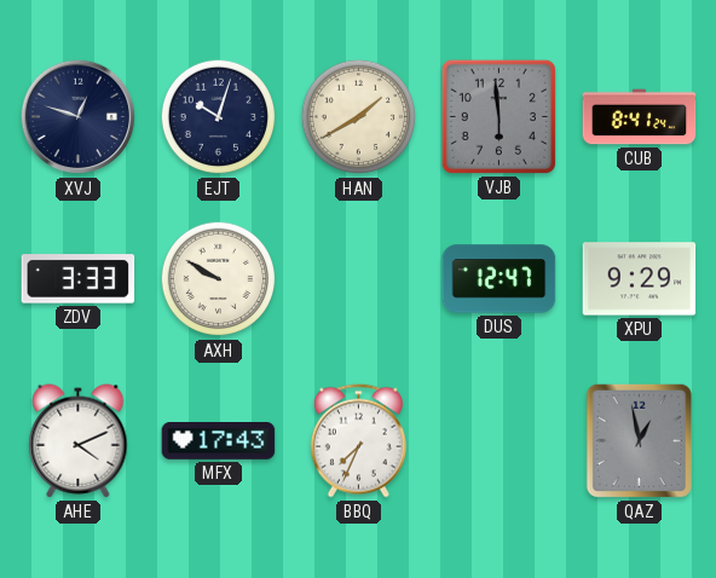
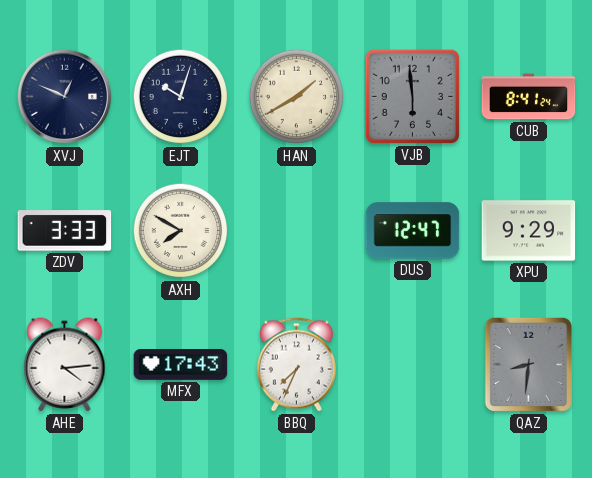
XVJ: 12:48 -> 12:49 (65, 97)
AXH: 9:50 -> 7:50 (181, 231)
AHE: 4:11 -> 4:14 (65, 365)
QAZ: 12:58 -> 8:31 (528, 364)
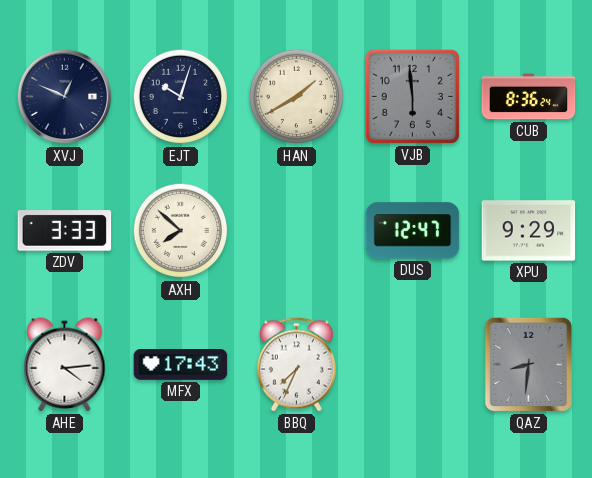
CUB: 8:41 -> 8:36 (529, 97)
AXH: 7:50 -> 7:52 (181, 231)
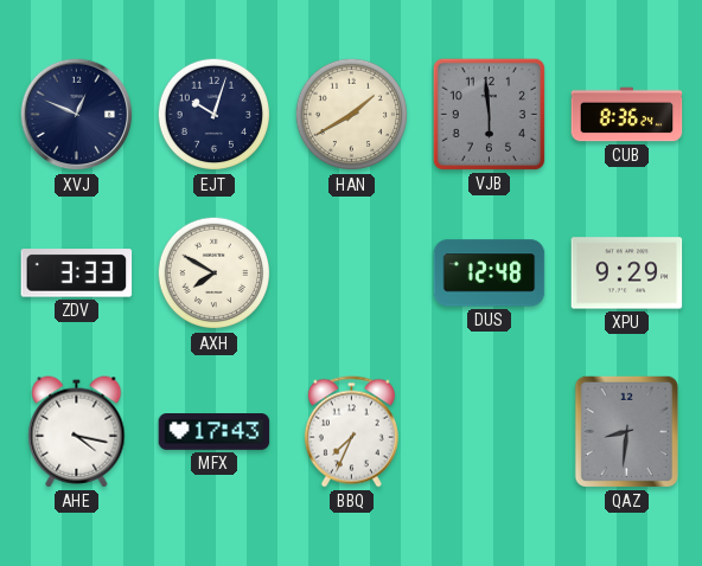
AXH: 7:52 -> 7:50 (215, 274)
DUS: 12:47 -> 12:48 (490, 274)
AHE: 4:14 -> 4:17 (77, 432)
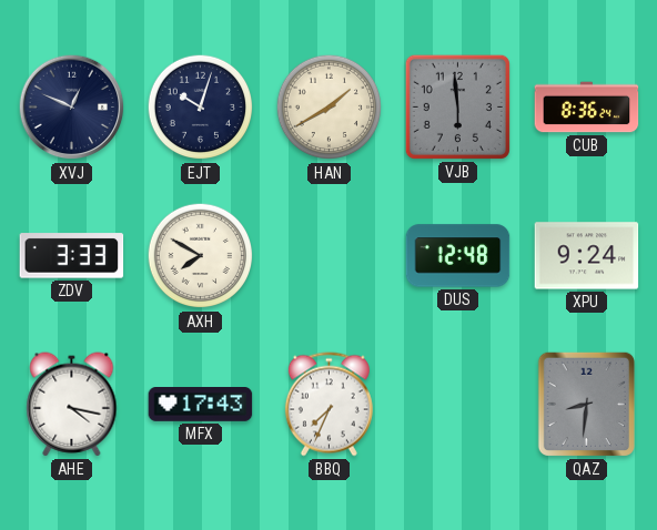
XPU: 9:29 -> 9:24 (587, 256)
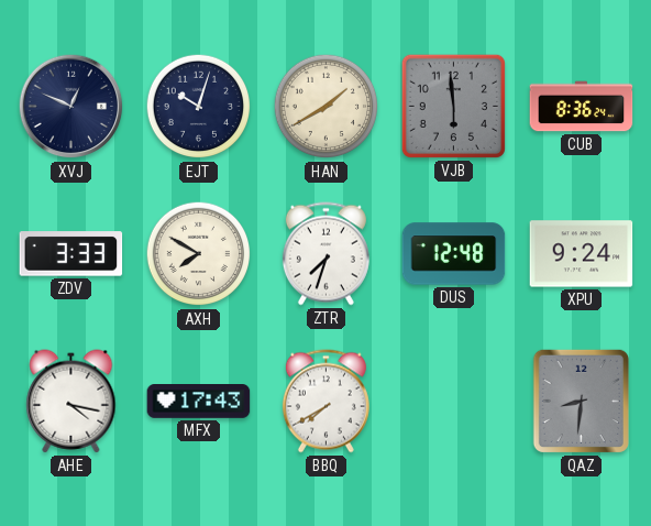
ZTR: none -> 7:33 (325, 254)
BBQ: 7:34 -> 7:40 (325, 402)
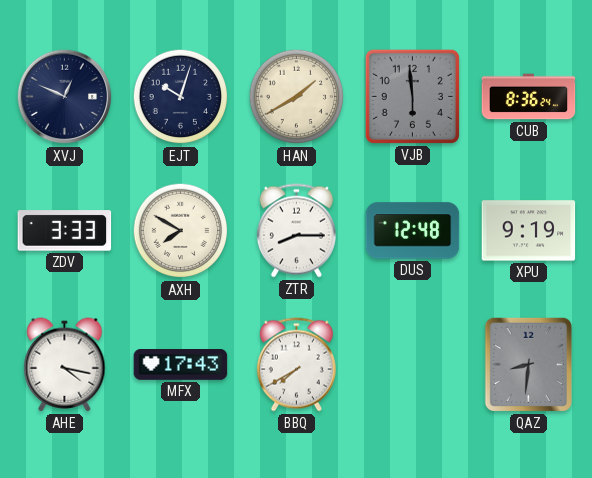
ZTR: 7:33 -> 8:15 (296, 231)
XPU: 9:24 -> 9:19 (529, 231)
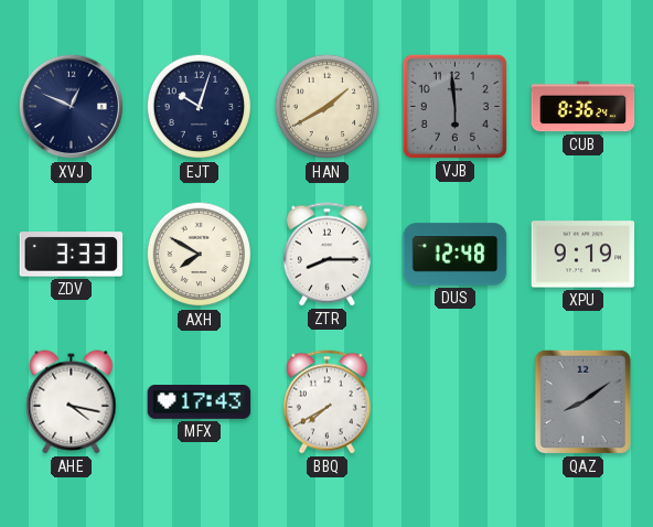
QAZ: 8:31 -> 8:09 (582, 401)
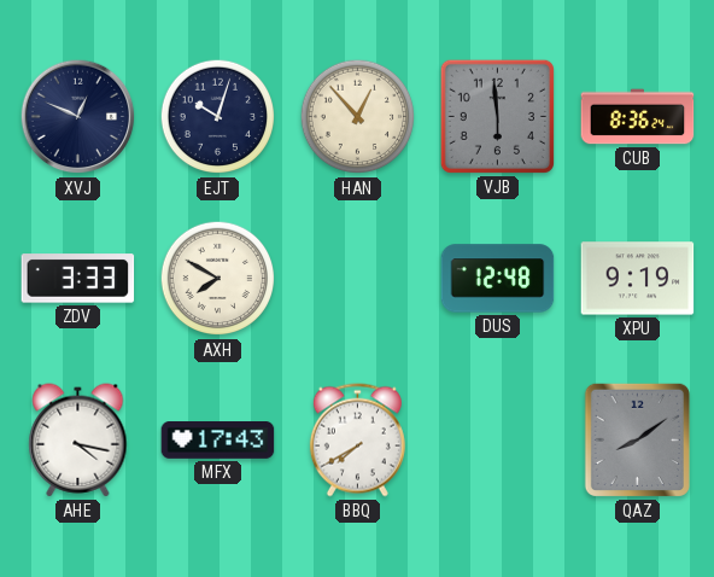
HAN: 1:40 -> 12:53 (358, 117)
ZTR: 8:15 -> none (326, 255)
